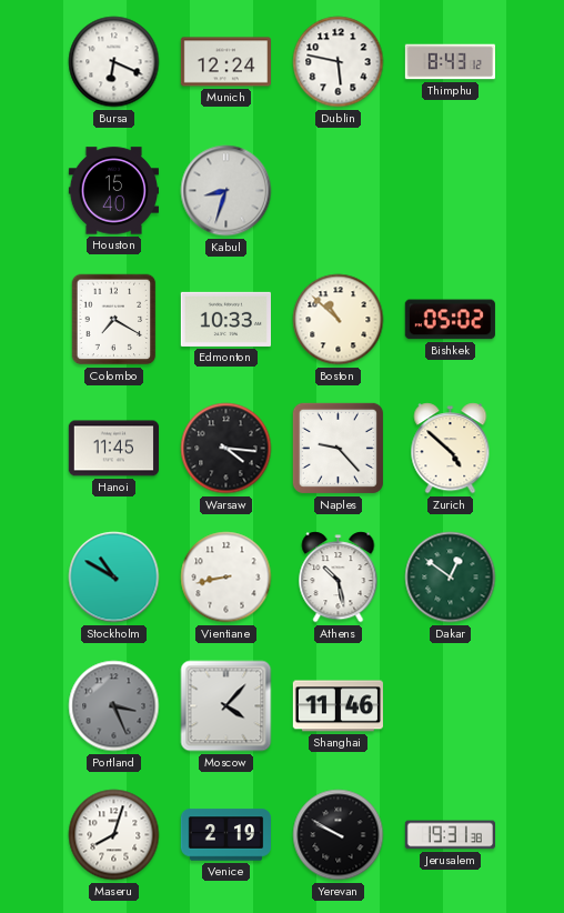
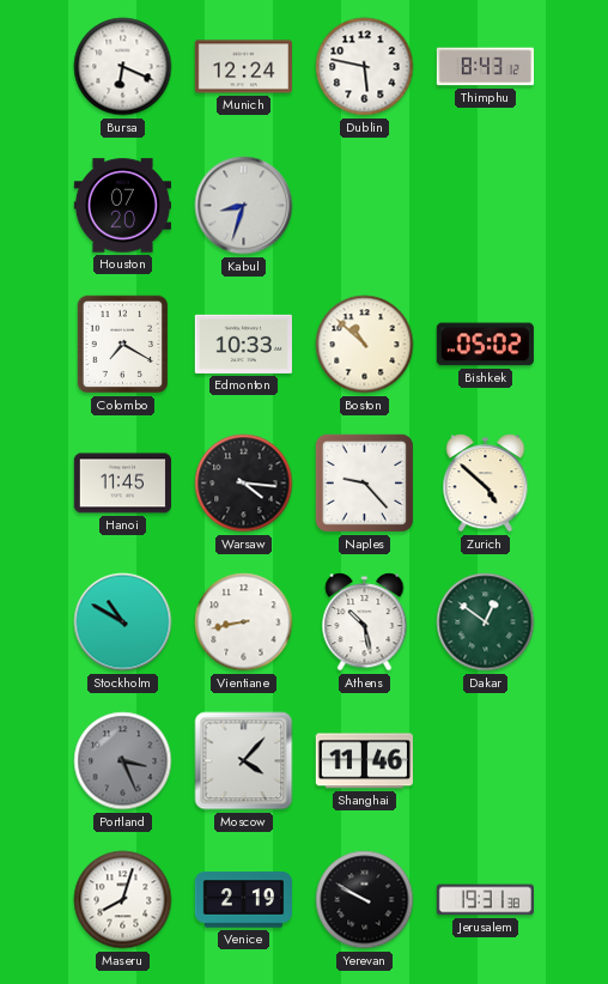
Houston: 15:40 -> 07:20 (122, 206)
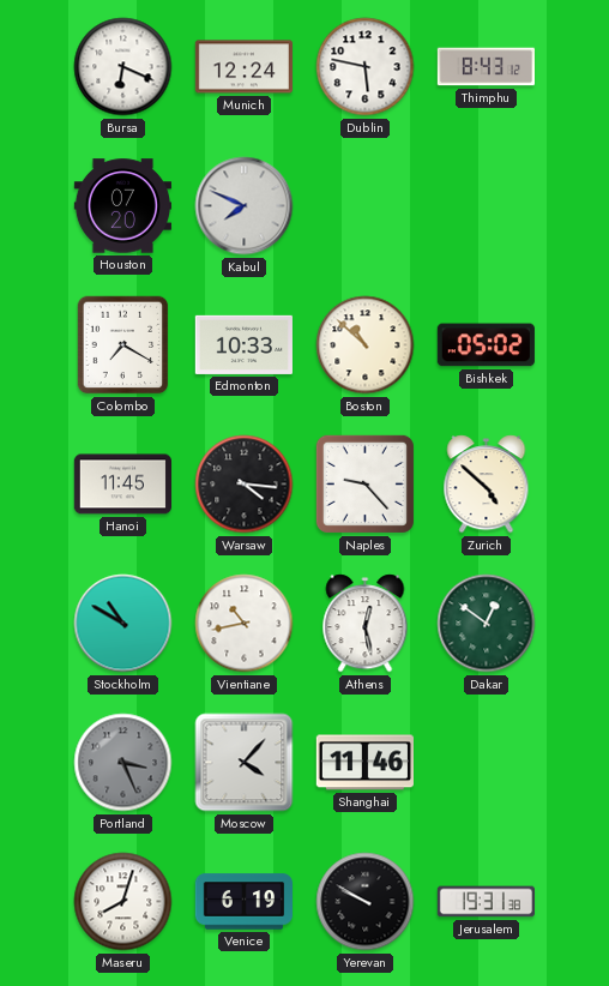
Kabul: 8:33 -> 7:49 (245, 206)
Vientiane: 8:43 -> 10:43 (245, 624)
Athens: 10:28 -> 12:28 (366, 624)
Venice: 2:19 -> 6:19 (243, 902)
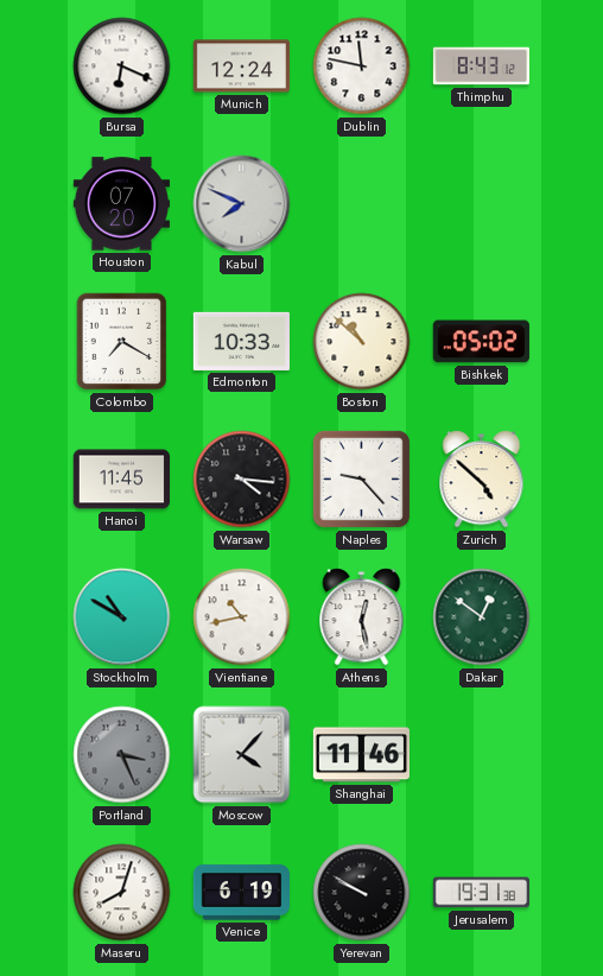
Dublin: 5:47 -> 11:47 (362, 66)
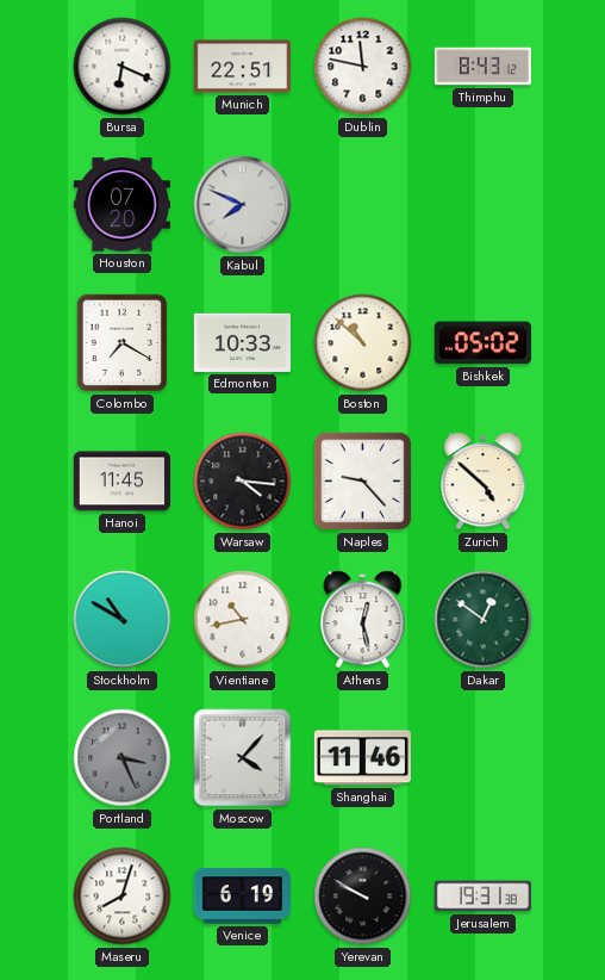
Munich: 12:24 -> 22:51 (242, 67)
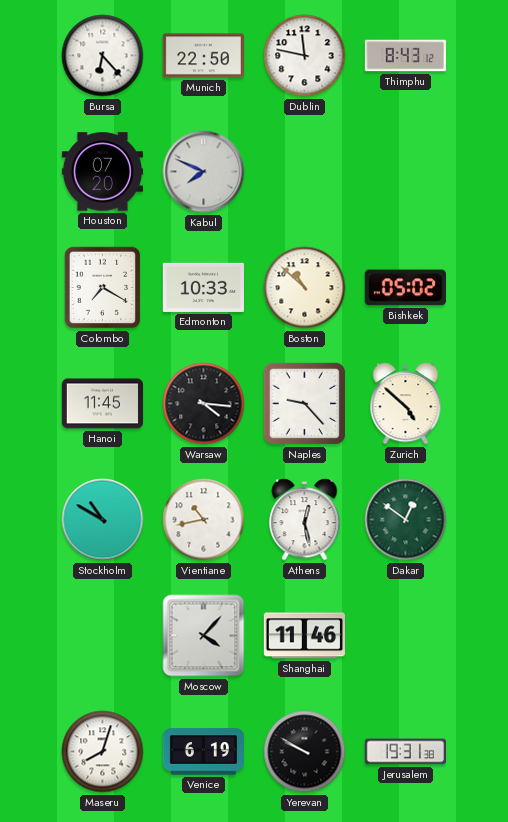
Bursa: 6:19 -> 6:23 (103, 56)
Munich: 22:51 -> 22:50 (203, 56)
Portland: 3:26 -> none (123, 758)
